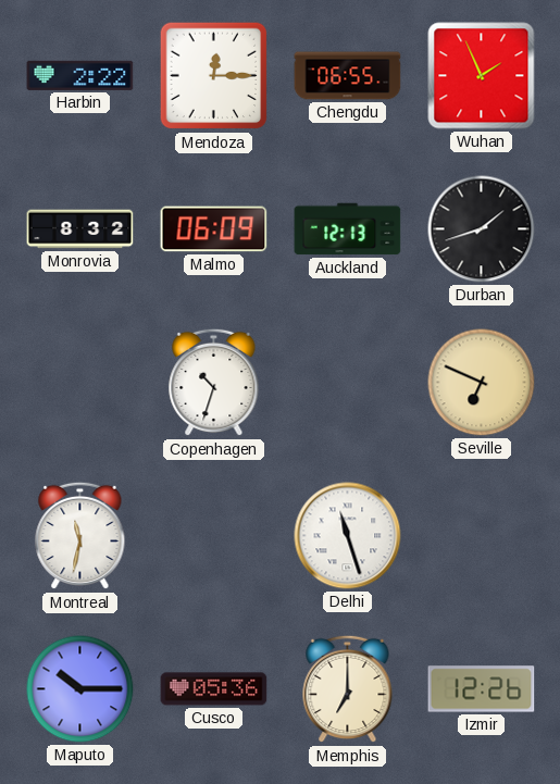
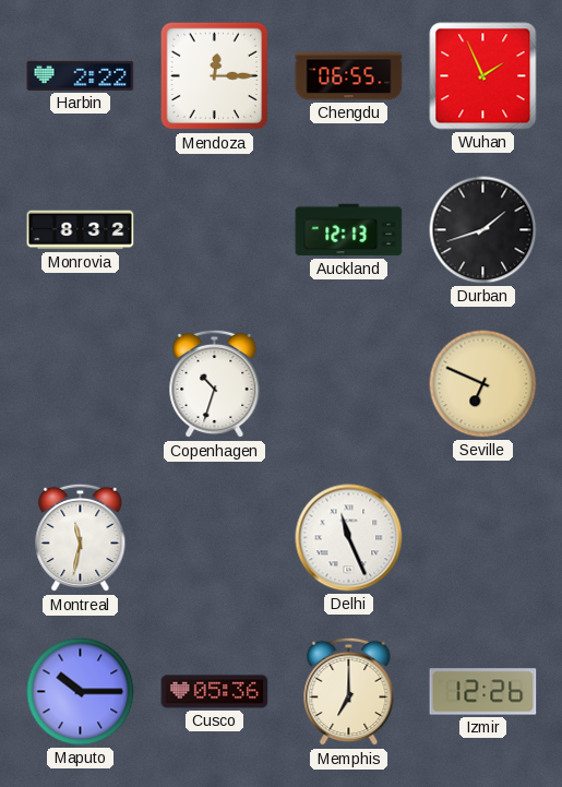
Malmo: 06:09 -> none (214, 229)
Delhi: 11:27 -> 11:26 (349, 538)
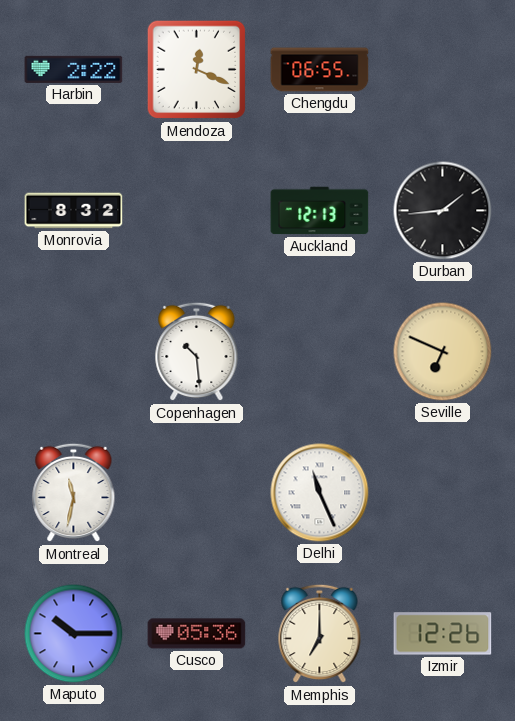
Mendoza: 12:15 -> 12:19 (197, 70)
Wuhan: 1:56 -> none (483, 76)
Durban: 1:42 -> 1:44 (443, 211)
Copenhagen: 10:33 -> 10:29 (197, 352)
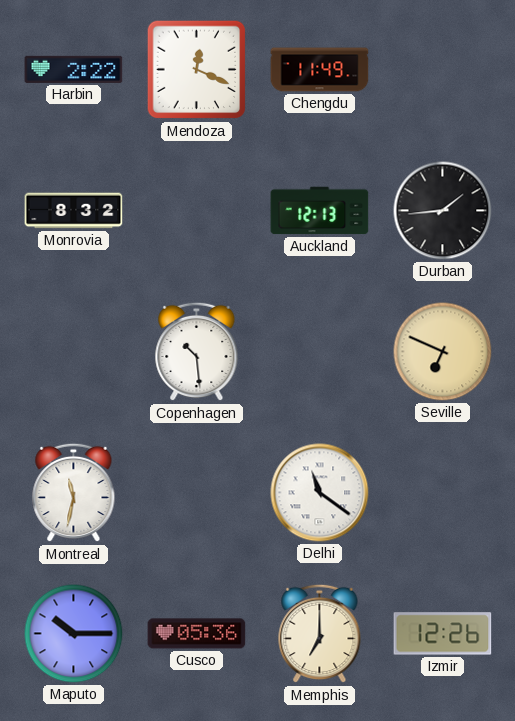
Chengdu: 06:55 -> 11:49 (320, 70)
Delhi: 11:26 -> 11:21 (320, 493)
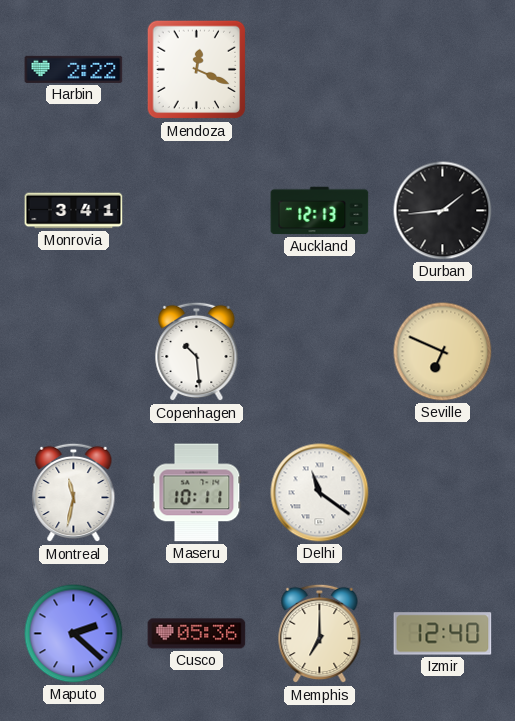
Chengdu: 11:49 -> none (320, 70)
Monrovia: 8:32 -> 3:41 (74, 211)
Maseru: none -> 10:11 (197, 493)
Maputo: 10:15 -> 2:22 (74, 634)
Izmir: 12:26 -> 12:40 (443, 634)
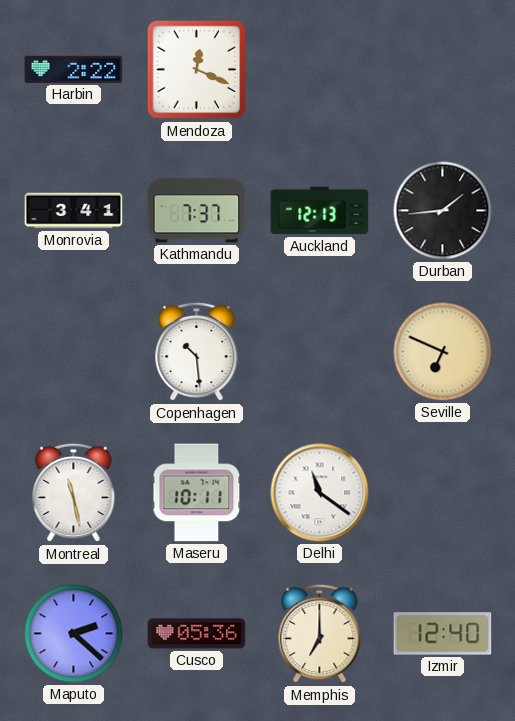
Kathmandu: none -> 7:37 (197, 211)
Montreal: 11:32 -> 11:28 (74, 493)
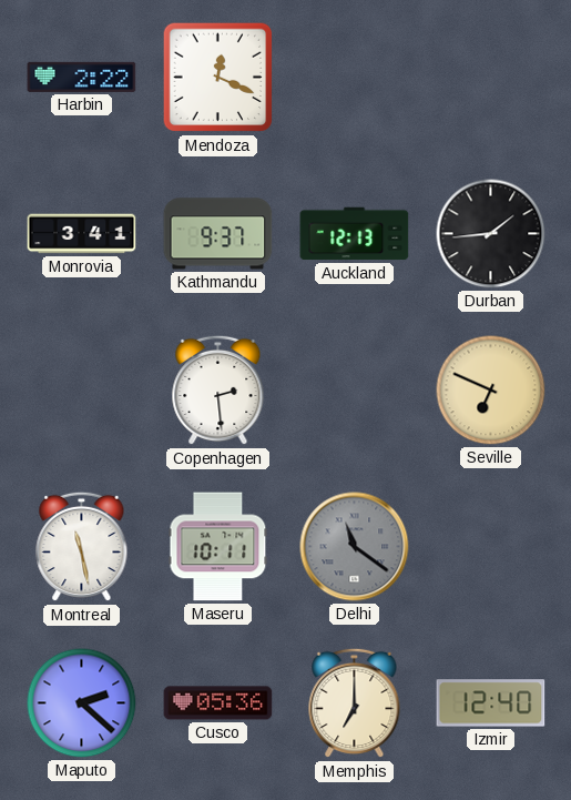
Kathmandu: 7:37 -> 9:37 (218, 234)
Copenhagen: 10:29 -> 2:29 (218, 391)
Delhi dial: white -> grey (355, 547)
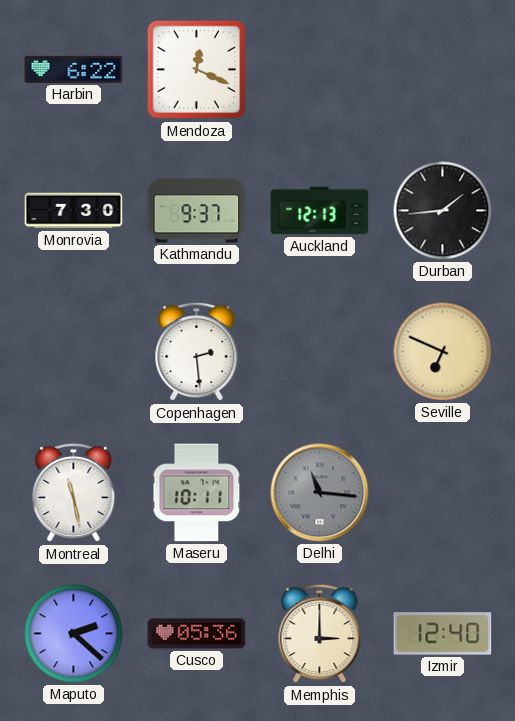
Harbin: 2:22 -> 6:22 (74, 69)
Monrovia: 3:41 -> 7:30 (74, 211)
Delhi: 11:21 -> 11:16 (320, 493)
Memphis: 7:00 -> 3:00 (320, 634)
